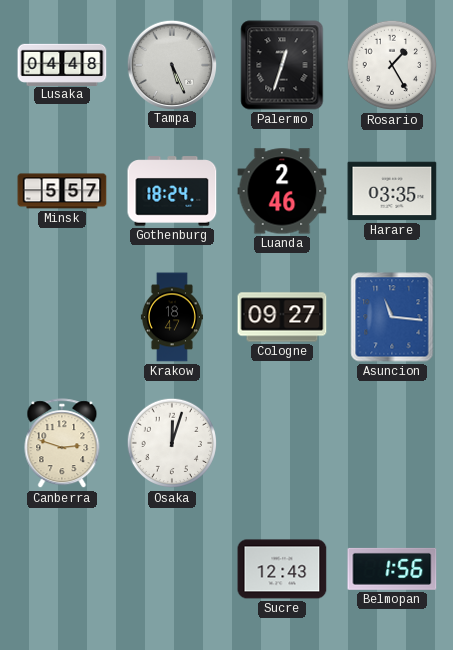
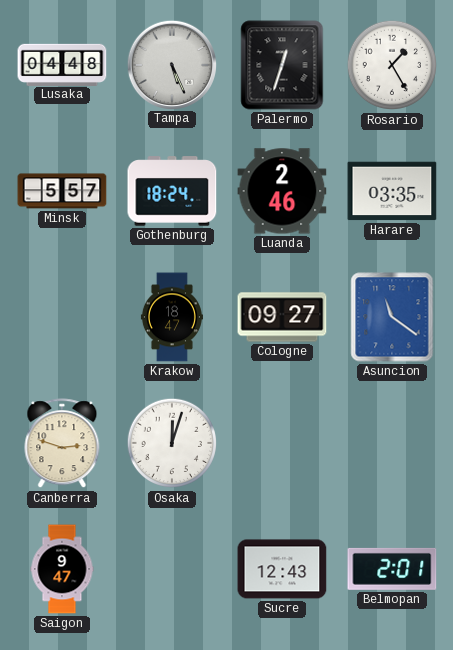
Asuncion: 11:16 -> 11:21 (392, 317)
Saigon: none -> 9:47 (62, 569)
Belmopan: 1:56 -> 2:01 (392, 569)
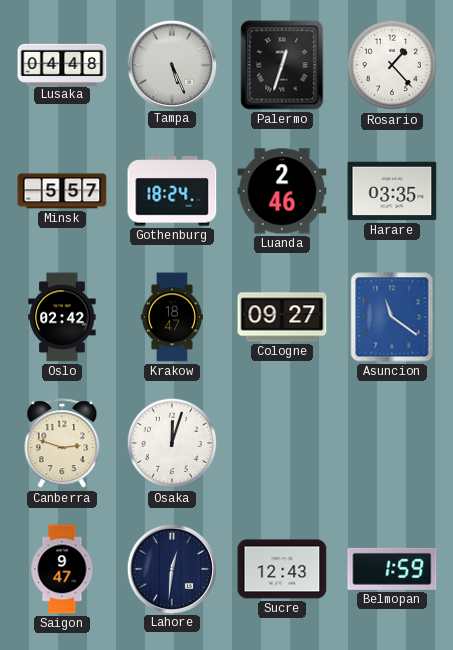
Rosario: 1:25 -> 1:23 (392, 65)
Oslo: none -> 02:42 (62, 317)
Lahore: none -> 12:31 (171, 568)
Belmopan: 2:01 -> 1:59 (392, 569)
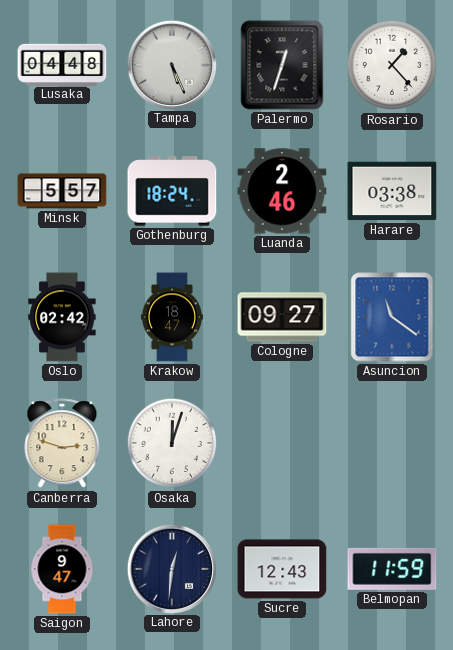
Harare: 03:35 -> 03:38 (392, 191)
Belmopan: 1:59 -> 11:59 (392, 569)
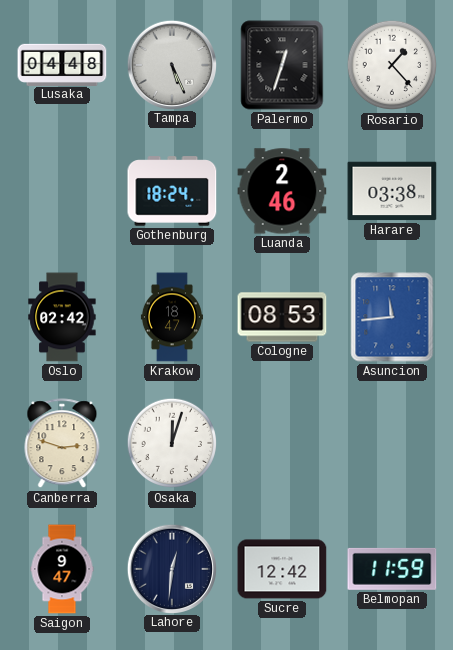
Minsk: 5:57 -> none (62, 191)
Cologne: 09:27 -> 08:53 (282, 317)
Asuncion: 11:21 -> 11:44 (392, 317)
Sucre: 12:43 -> 12:42 (282, 569)
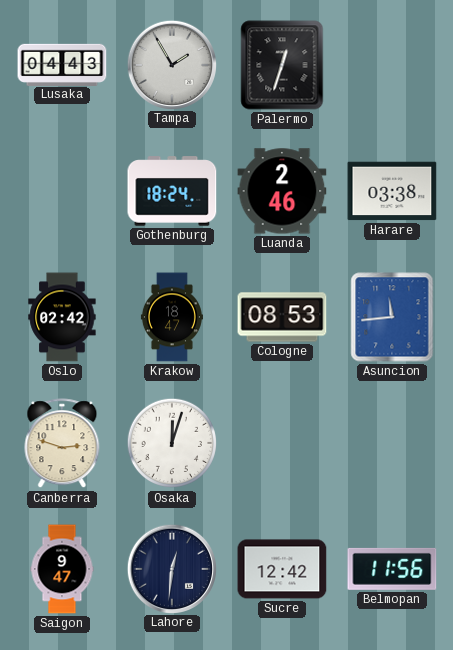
Lusaka: 04:48 -> 04:43 (62, 64)
Tampa: 5:26 -> 1:55 (171, 64)
Rosario: 1:23 -> none (392, 65)
Belmopan: 11:59 -> 11:56 (392, 569)
